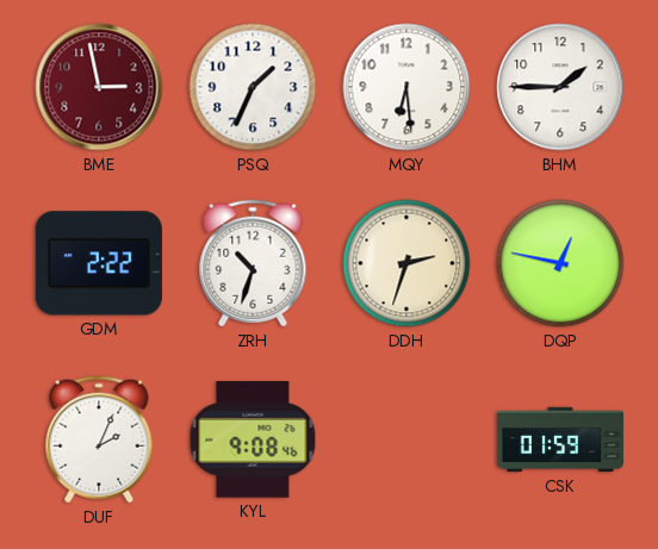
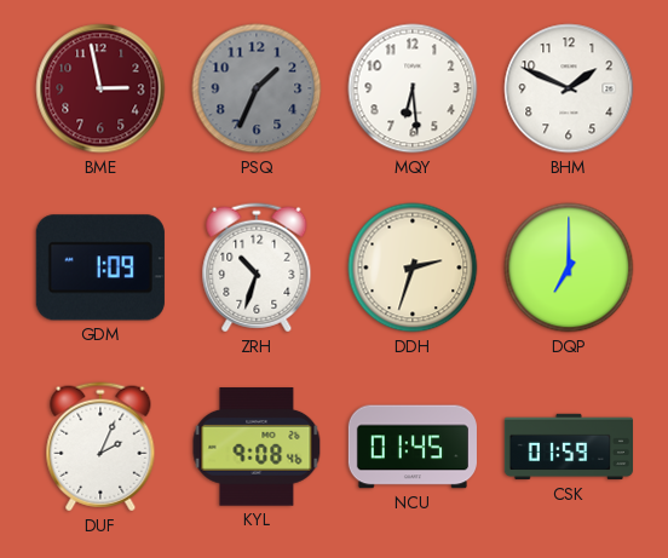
PSQ dial: white -> grey (257, 88)
BHM: 1:45 -> 1:49 (569, 88)
GDM: 2:22 -> 1:09 (100, 268)
DQP: 12:47 -> 7:00 (569, 268)
NCU: none -> 01:45 (413, 447)
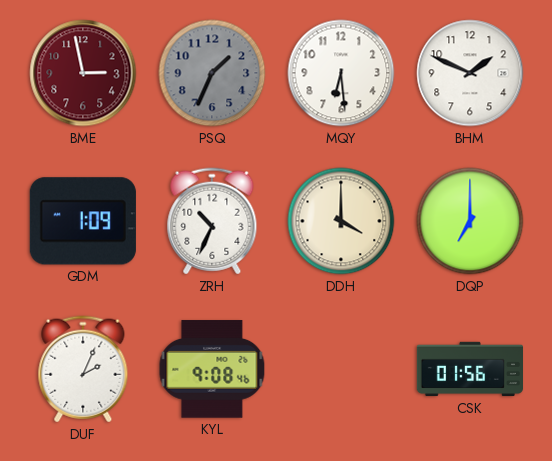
ZRH: 10:33 -> 10:34 (212, 221)
DDH: 2:33 -> 4:00 (341, 221)
NCU: 01:45 -> none (413, 447)
CSK: 01:59 -> 01:56 (469, 369)
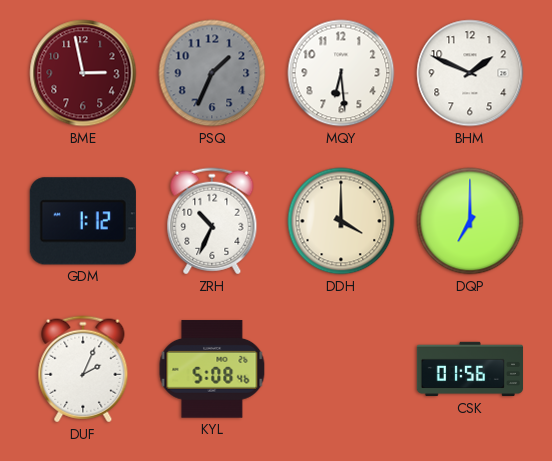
GDM: 1:09 -> 1:12 (83, 221)
KYL: 9:08 -> 5:08 (212, 369)
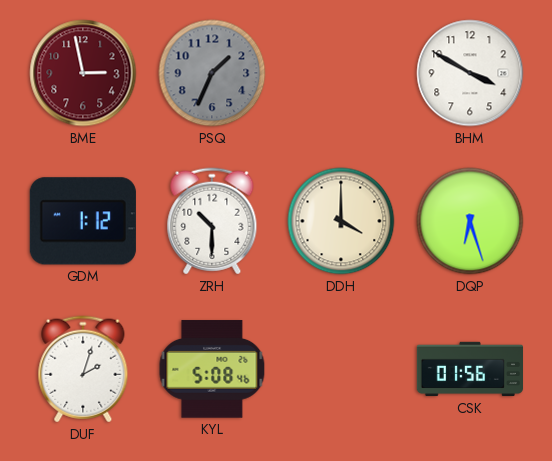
MQY: 6:29 -> none (341, 73)
BHM: 1:49 -> 3:50 (470, 73)
ZRH: 10:34 -> 10:30 (212, 221)
DQP: 7:00 -> 6:27 (470, 221)
DUF: 2:04 -> 2:03 (83, 369)
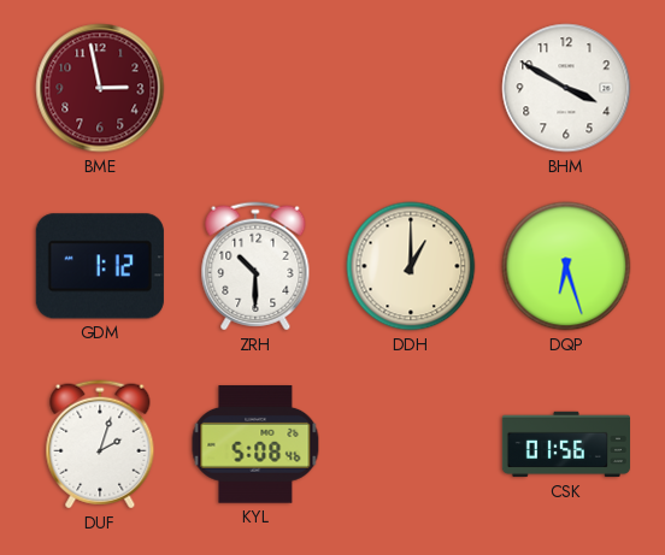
PSQ: 1:34 -> none (212, 73)
DDH: 4:00 -> 1:00 (411, 266)
